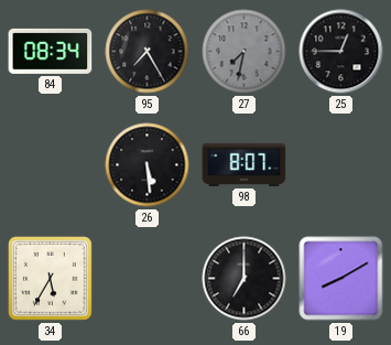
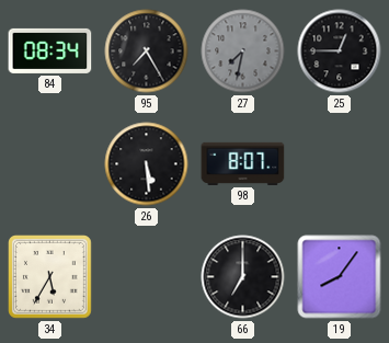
19: 8:10 -> 8:06 (340, 277)
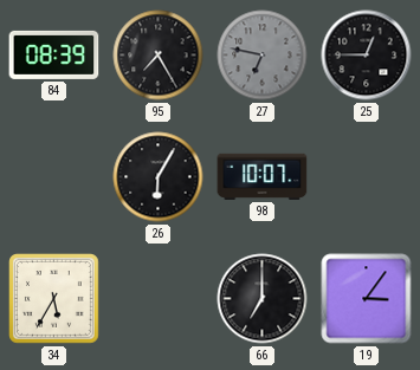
84: 08:34 -> 08:39 (54, 54)
27: 7:32 -> 6:47 (263, 56)
26: 5:29 -> 6:05 (159, 177)
98: 8:07 -> 10:07 (263, 176)
19: 8:06 -> 3:06 (367, 299)
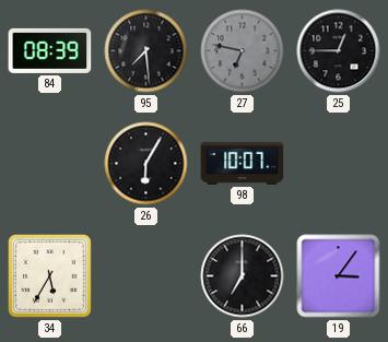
95: 7:25 -> 7:29 (146, 51)
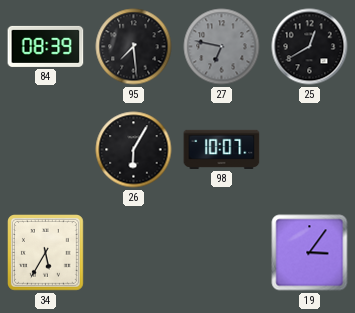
25: 12:45 -> 12:40 (310, 47)
66: 7:00 -> none (243, 276)
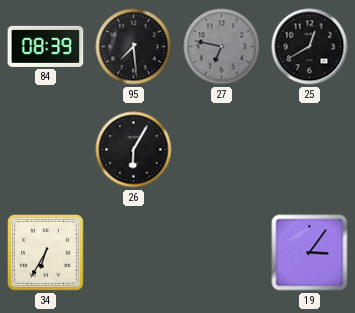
98: 10:07 -> none (222, 149)
34: 5:35 -> 6:35 (46, 253)
